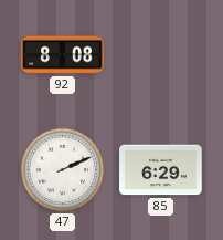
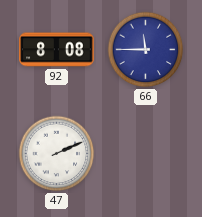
66: none -> 11:45 (146, 50)
85: 6:29 -> none (161, 170)
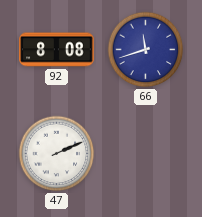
66: 11:45 -> 11:42 (146, 50)
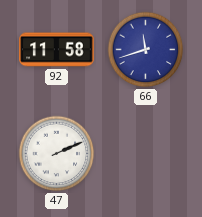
92: 8:08 -> 11:58 (57, 50)
